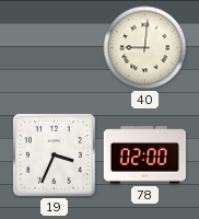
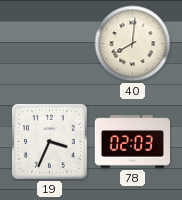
40: 9:01 -> 8:01 (133, 44)
78: 02:00 -> 02:03 (132, 142)
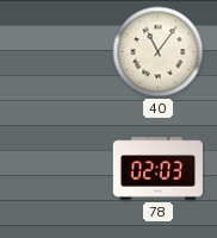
40: 8:01 -> 11:06 (159, 52)
19: 3:34 -> none (50, 142)
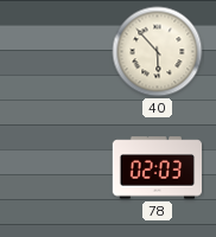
40: 11:06 -> 5:53 (158, 52)
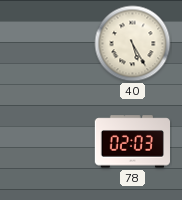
40: 5:53 -> 5:25 (133, 44)
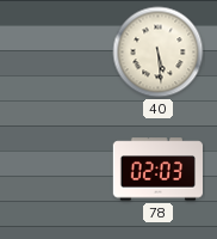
40: 5:25 -> 5:29 (159, 53)
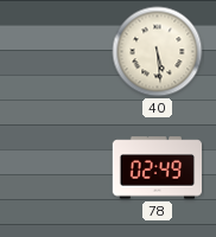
78: 02:03 -> 02:49 (157, 168)
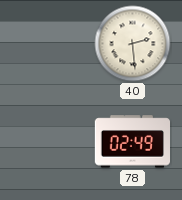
40: 5:29 -> 2:29 (133, 44)
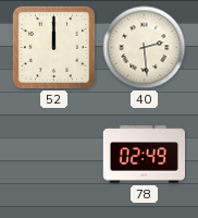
52: none -> 12:00 (53, 47)
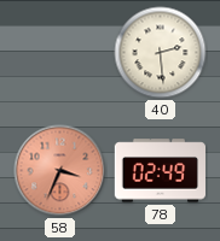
52: 12:00 -> none (53, 47)
58: none -> 3:34 (60, 171)
